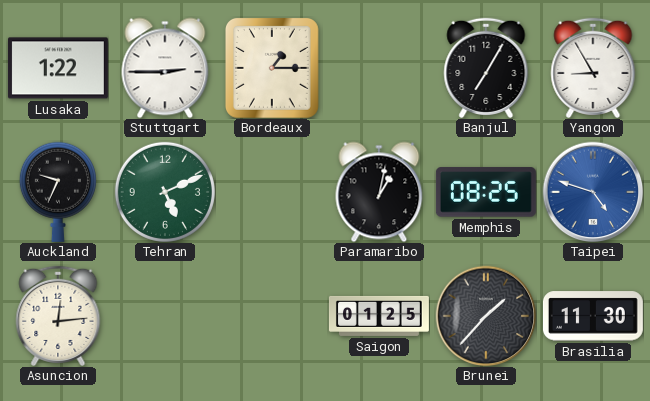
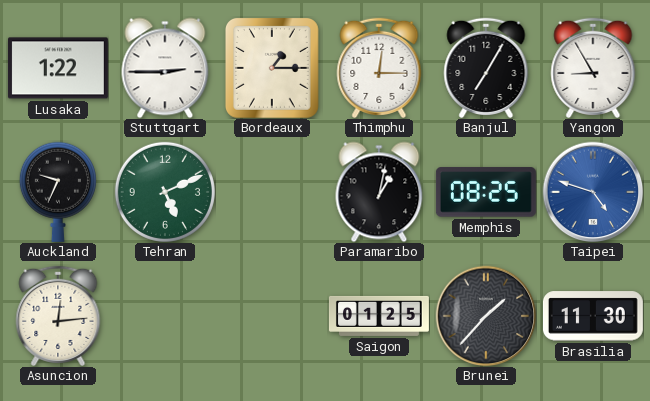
Thimphu: none -> 12:15 (379, 67)
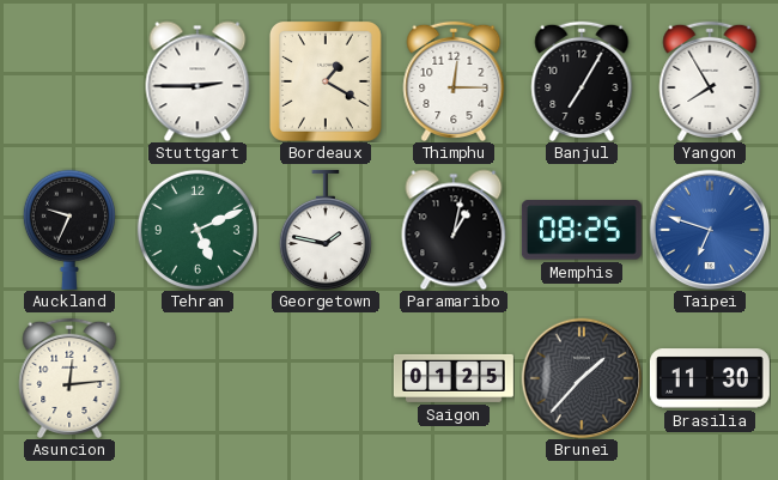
Lusaka: 1:22 -> none (58, 68)
Bordeaux: 1:15 -> 1:20 (326, 81)
Yangon: 8:55 -> 7:55 (710, 80)
Georgetown: none -> 1:47 (326, 230)
Taipei: 4:48 -> 6:48 (710, 230)
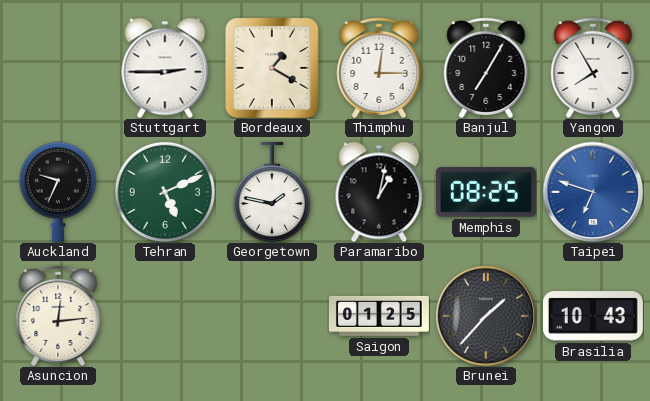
Brasilia: 11:30 -> 10:43 (593, 316)
